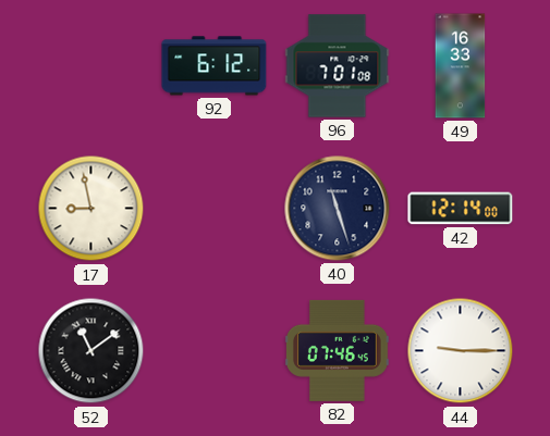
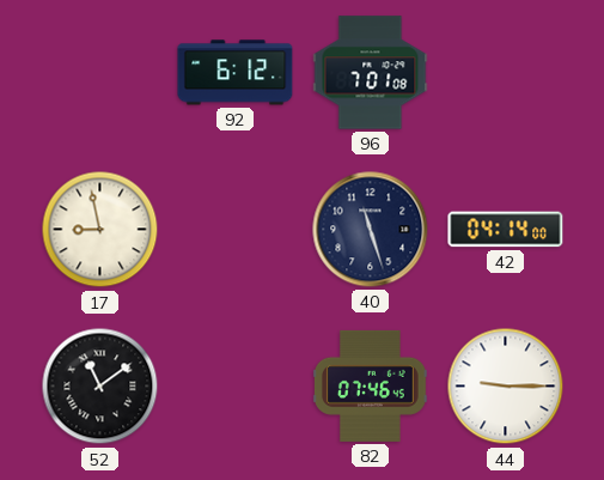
49: 16:33 -> none (461, 66)
42: 12:14 -> 04:14 (506, 230)
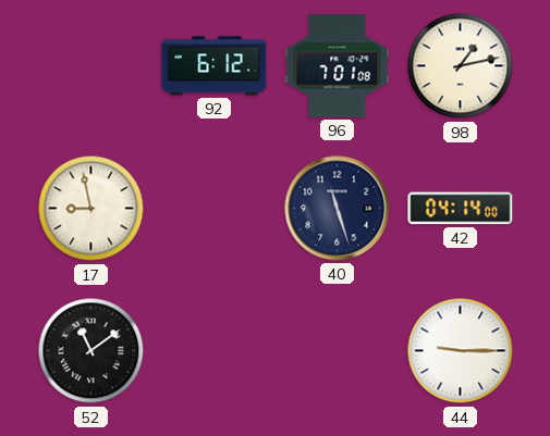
98: none -> 1:13 (461, 66)
82: 07:46 -> none (371, 385)
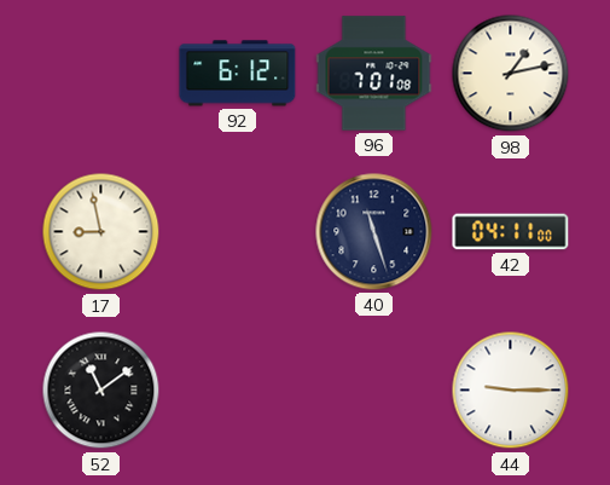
42: 04:14 -> 04:11 (511, 232)
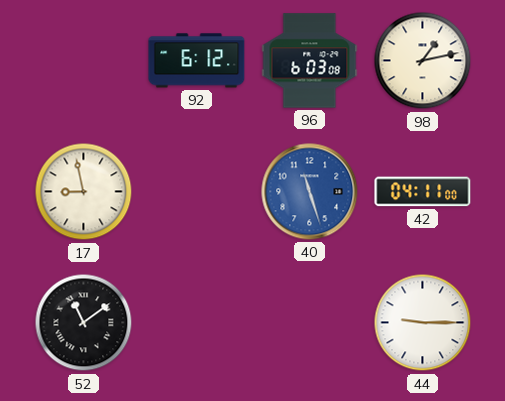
96: 7:01 -> 6:03 (310, 61)
40 dial: navy -> blue (310, 192)
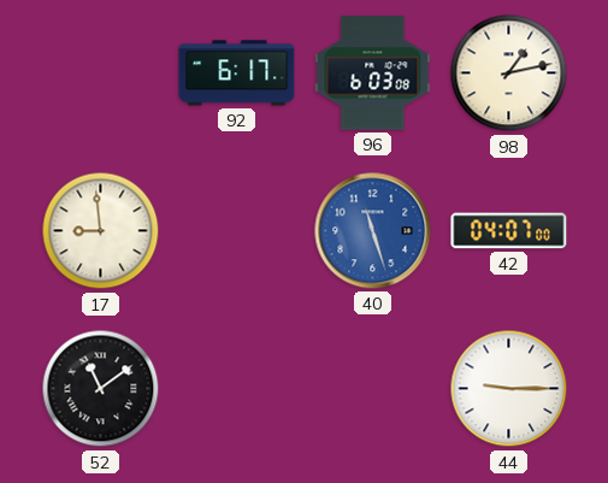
92: 6:12 -> 6:17 (237, 73)
17: 8:58 -> 8:59 (101, 231)
42: 04:11 -> 04:07 (509, 231)
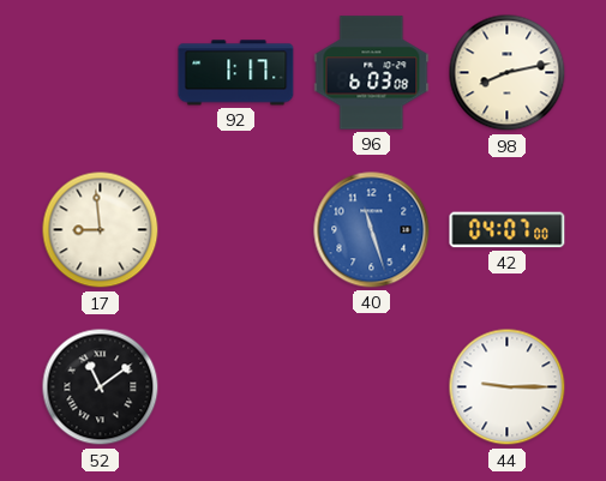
92: 6:17 -> 1:17 (236, 73)
98: 1:13 -> 8:13 (508, 73)
